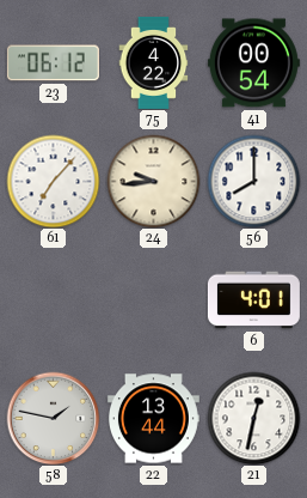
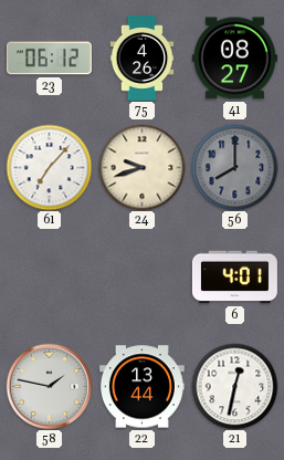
75: 4:22 -> 4:26 (143, 57)
41: 00:54 -> 08:27 (234, 59)
24: 9:44 -> 9:42 (141, 167)
56 dial: white -> grey (234, 167)
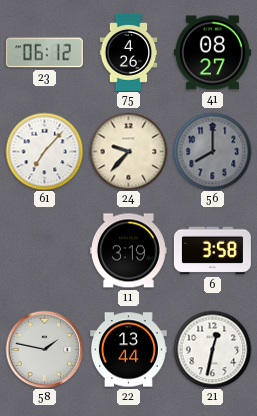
24: 9:42 -> 9:37 (128, 151)
11: none -> 3:19 (128, 251)
6: 4:01 -> 3:58 (212, 251)
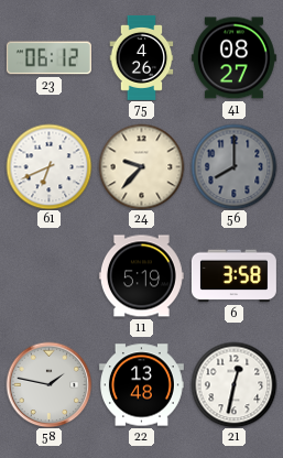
61: 7:07 -> 6:41 (48, 166)
11: 3:19 -> 5:19 (141, 276)
22: 13:44 -> 13:48 (141, 385)
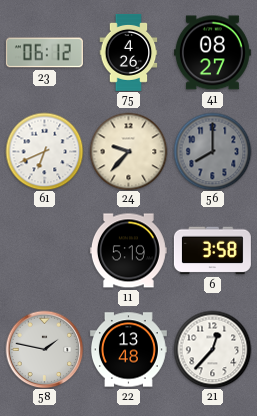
21: 12:32 -> 12:37 (212, 349)
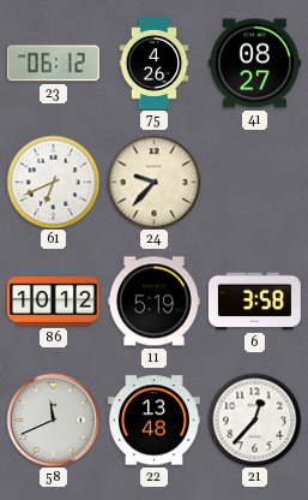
56: 8:00 -> none (212, 151)
86: none -> 10:12 (53, 302)
58: 1:47 -> 11:41 (53, 419)
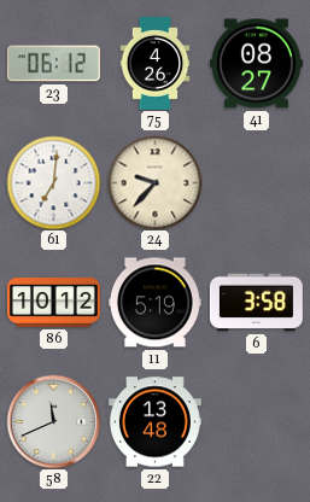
61: 6:41 -> 7:01 (53, 182)
21: 12:37 -> none (254, 419)
